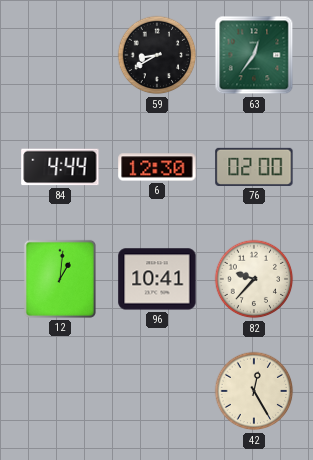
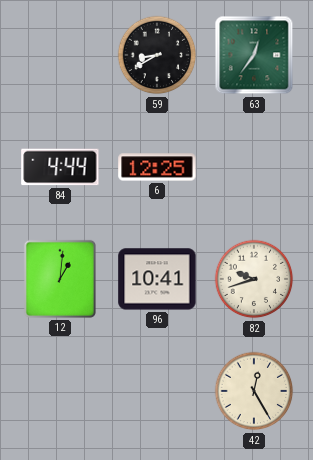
6: 12:30 -> 12:25 (157, 167)
76: 02:00 -> none (254, 167)
82: 9:37 -> 9:42 (254, 279)
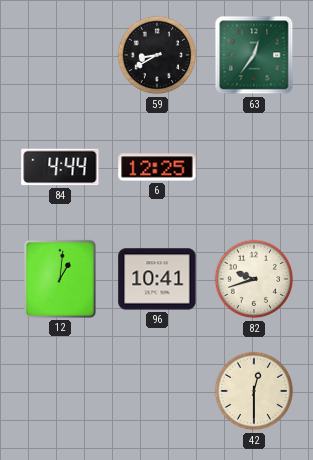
42: 12:25 -> 12:30 (254, 391)
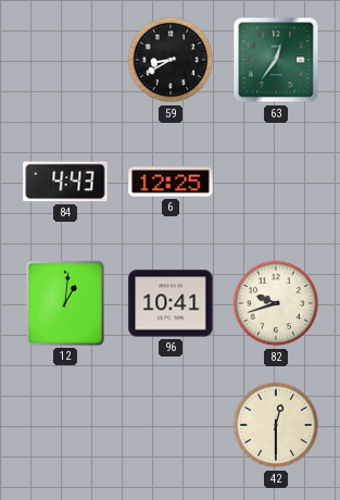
84: 4:44 -> 4:43 (65, 182)
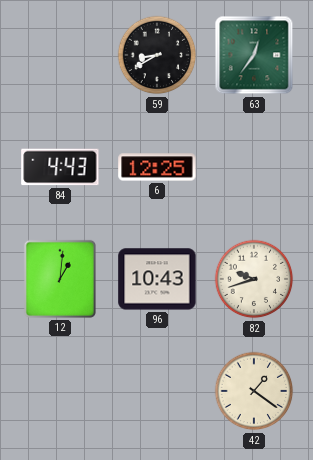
96: 10:41 -> 10:43 (157, 279)
42: 12:30 -> 1:21 (254, 391)
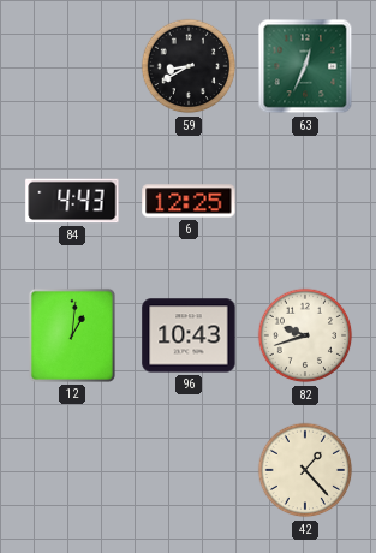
63: 12:36 -> 12:34 (305, 66)
42: 1:21 -> 1:23 (305, 470)
